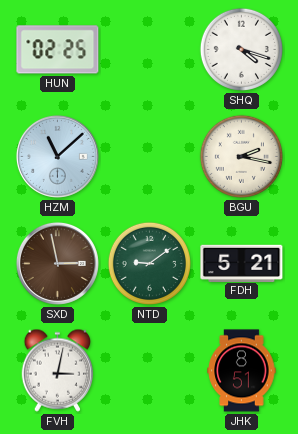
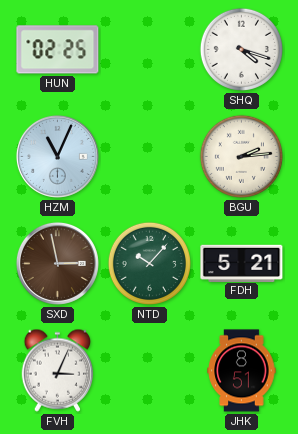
HZM: 11:08 -> 11:04 (57, 156)
BGU: 2:17 -> 2:14 (241, 156)
NTD: 9:09 -> 10:07 (149, 263)
FVH: 3:02 -> 3:04 (58, 370)
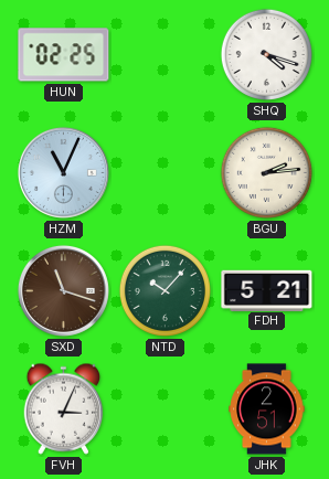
SXD: 2:58 -> 11:18 (63, 290)
JHK: 8:51 -> 2:51 (267, 409)
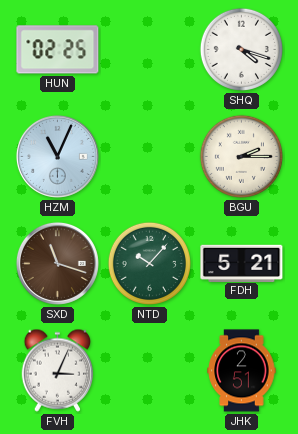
BGU: 2:14 -> 2:15 (241, 156)
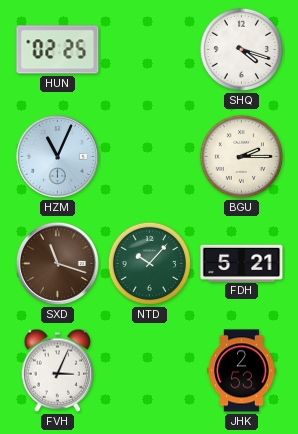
JHK: 2:51 -> 2:53 (242, 371)
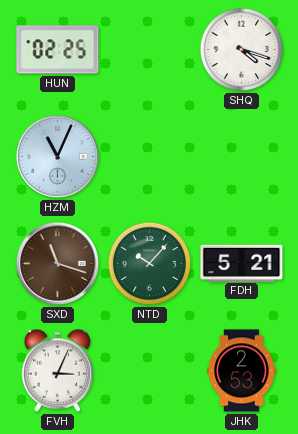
BGU: 2:15 -> none (241, 156)
